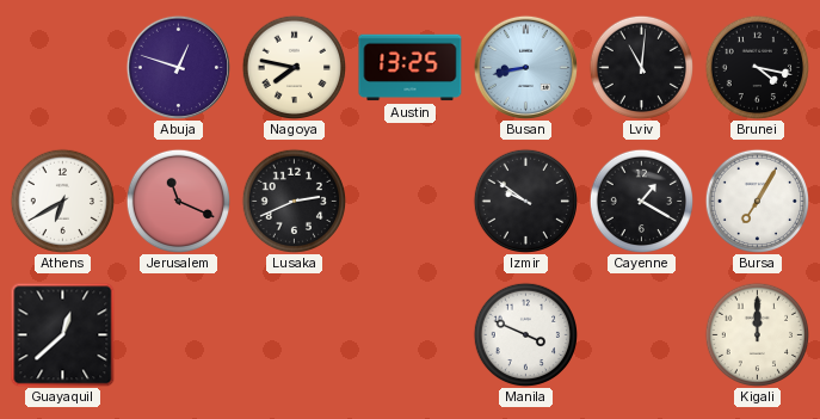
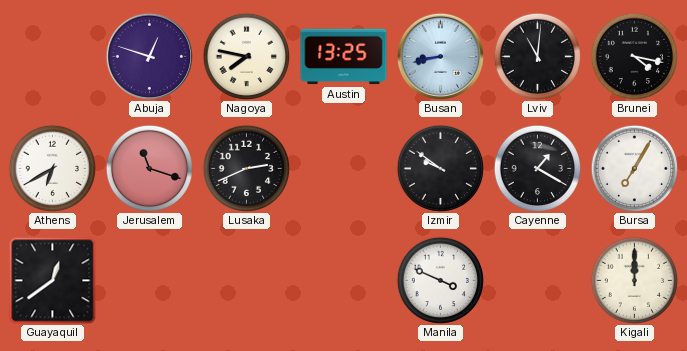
Jerusalem: 11:19 -> 11:18 (149, 168)
Guayaquil: 12:38 -> 12:39 (52, 280)
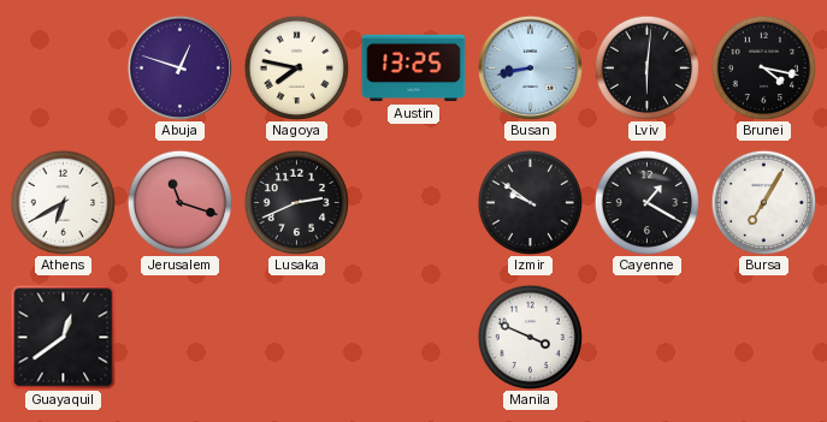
Lviv: 11:01 -> 6:01 (646, 67)
Kigali: 12:00 -> none (634, 280)
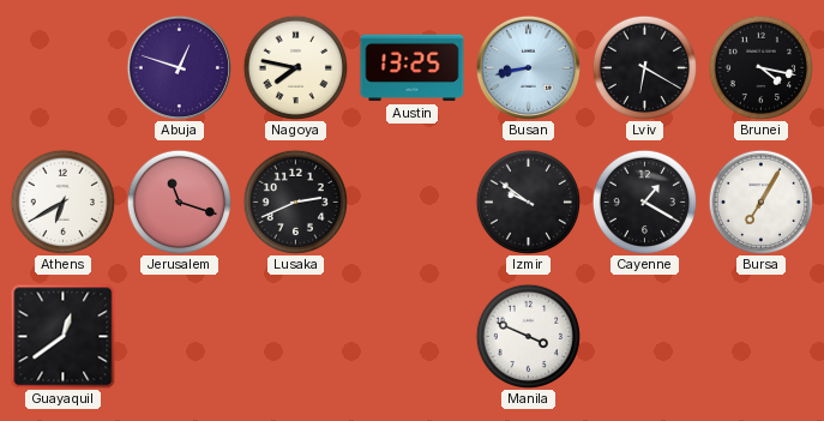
Lviv: 6:01 -> 6:20 (644, 67)
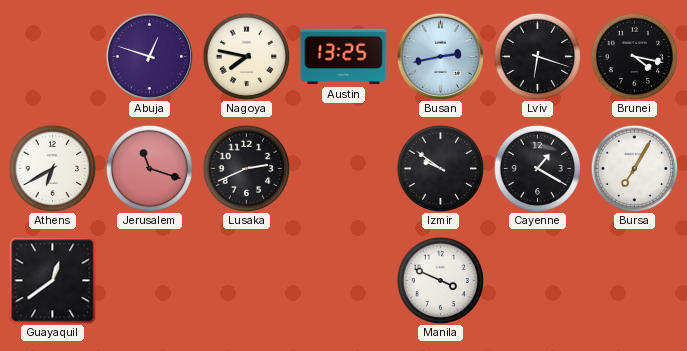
Busan: 8:43 -> 2:43 (440, 56)
Lviv: 6:20 -> 6:18 (537, 56)
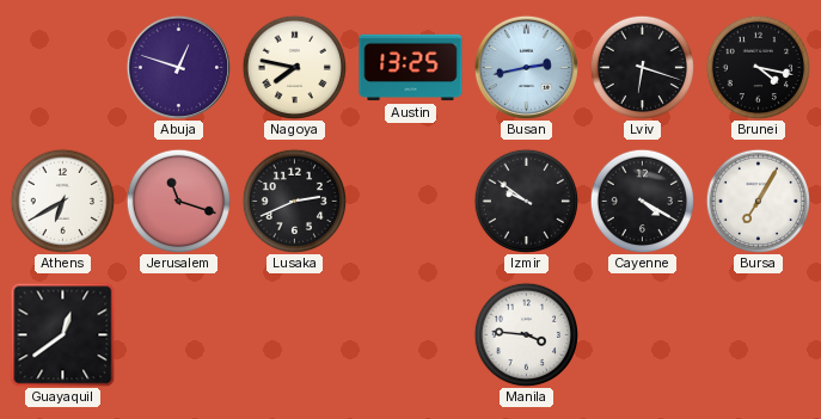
Cayenne: 1:20 -> 4:20 (642, 201)
Manila: 3:49 -> 3:46 (526, 334)
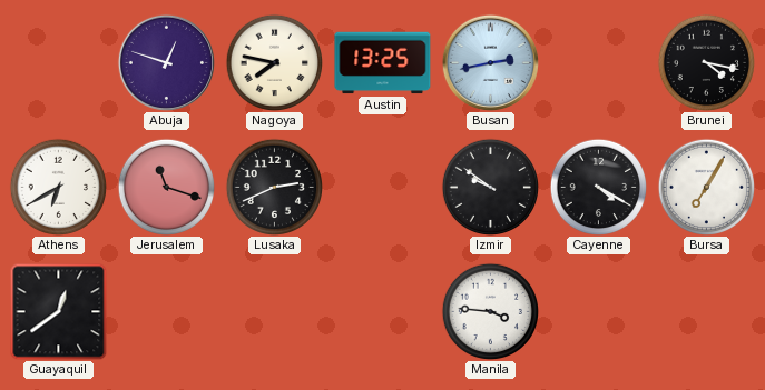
Lviv: 6:18 -> none (642, 67)
